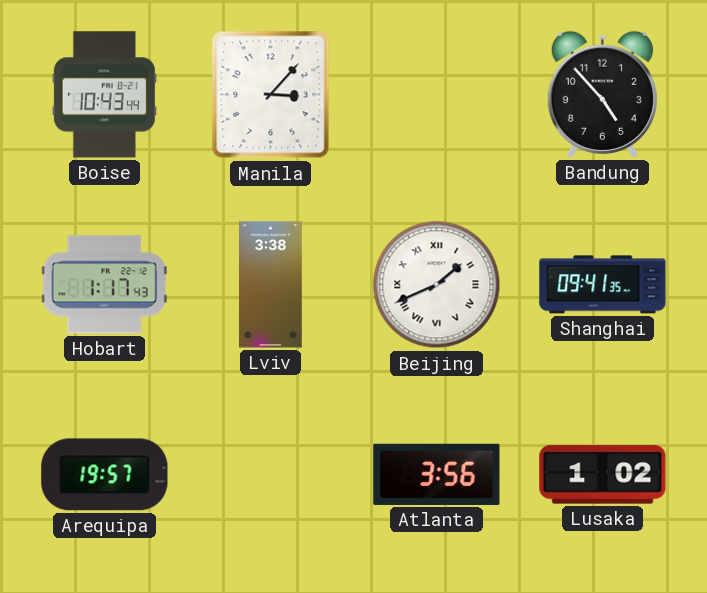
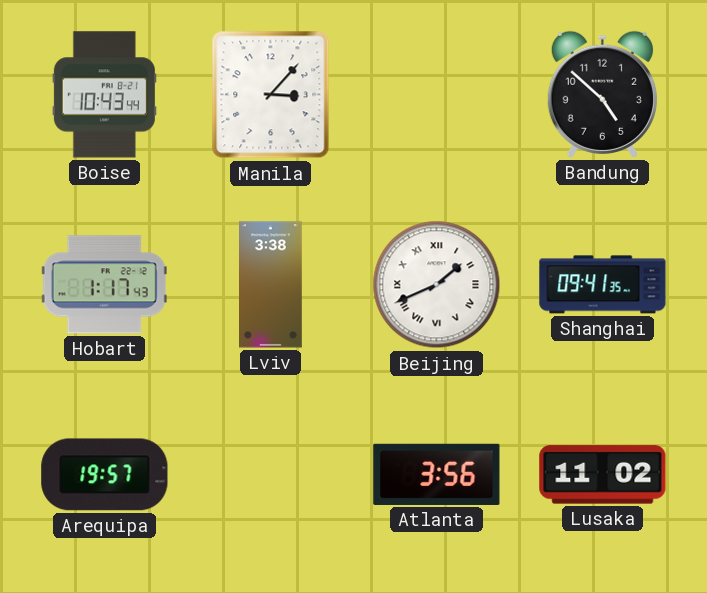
Bandung: 4:53 -> 4:52 (602, 94)
Lusaka: 1:02 -> 11:02 (603, 475)
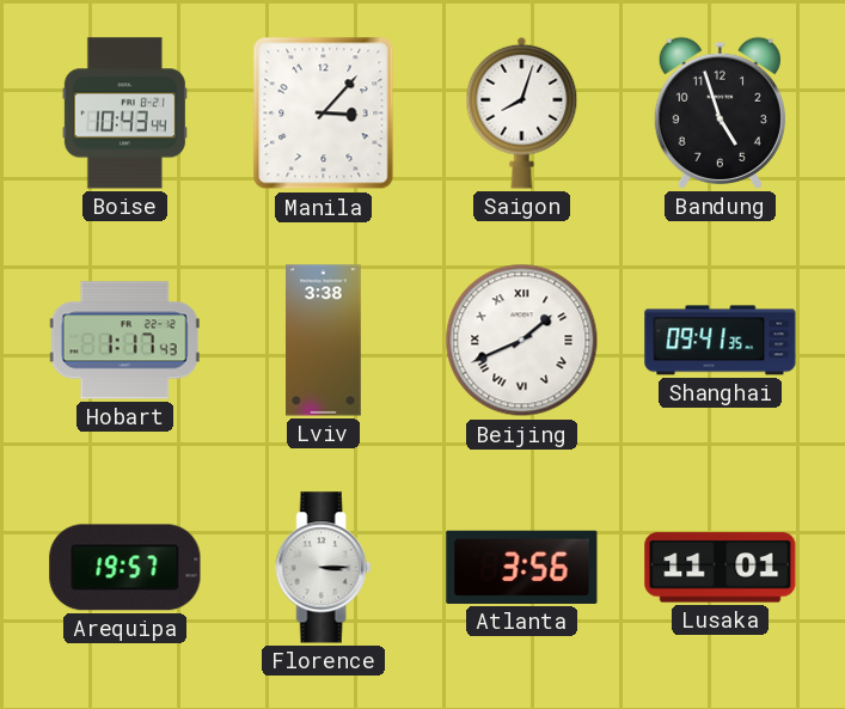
Saigon: none -> 8:03 (522, 112)
Bandung: 4:52 -> 4:57 (720, 112)
Florence: none -> 3:15 (324, 568)
Lusaka: 11:02 -> 11:01 (721, 568)
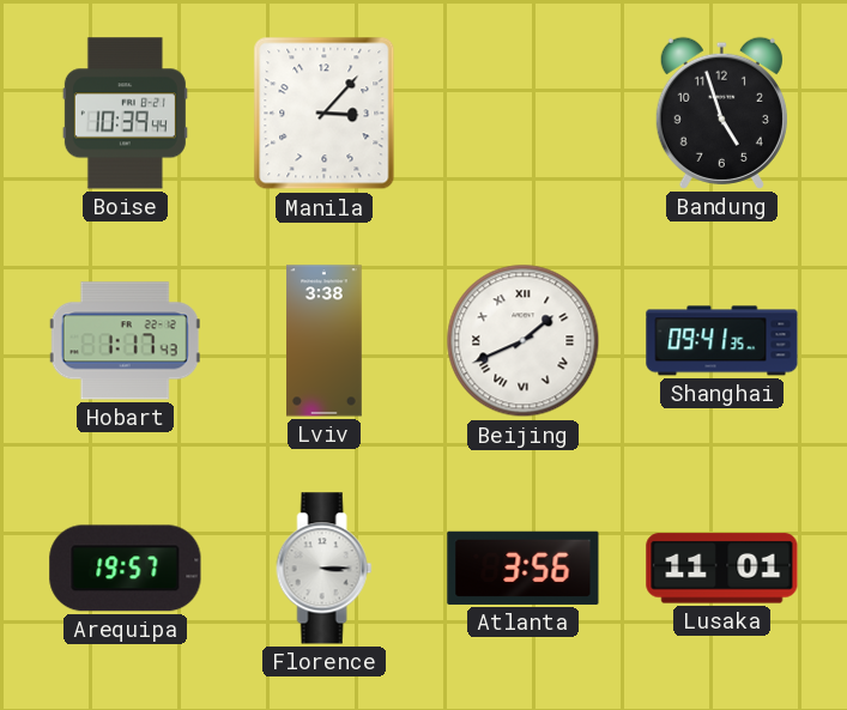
Boise: 10:43 -> 10:39 (125, 114)
Saigon: 8:03 -> none (522, 112)
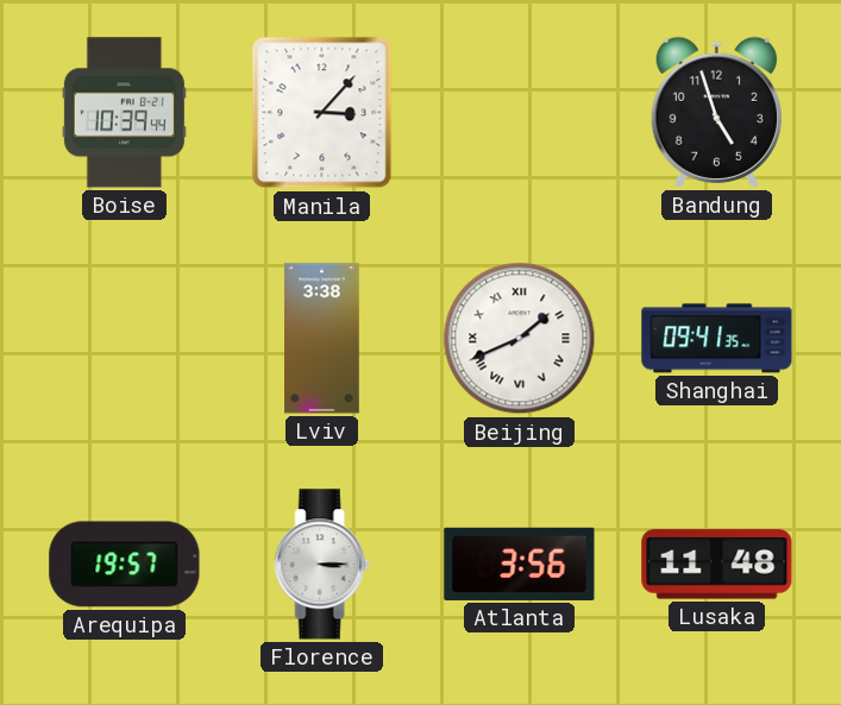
Hobart: 1:17 -> none (125, 341)
Lusaka: 11:01 -> 11:48 (717, 565)
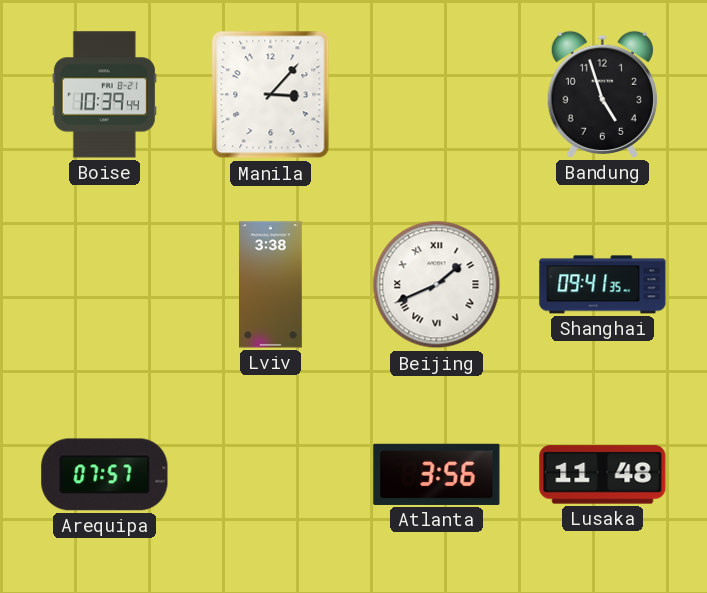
Arequipa: 19:57 -> 07:57 (105, 475)
Florence: 3:15 -> none (322, 565)
